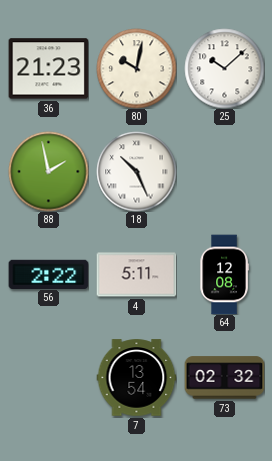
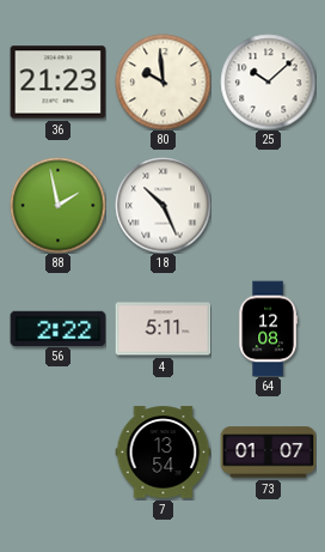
80: 10:02 -> 9:59 (162, 81)
73: 02:32 -> 01:07 (268, 453)
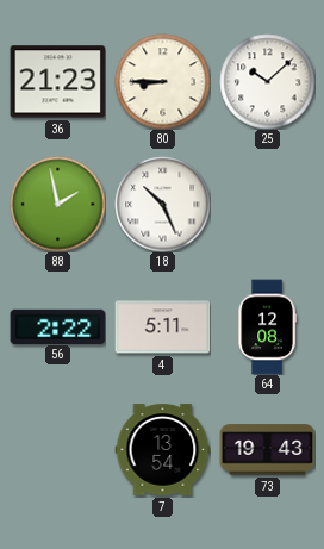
80: 9:59 -> 8:45 (162, 81)
73: 01:07 -> 19:43 (267, 450)
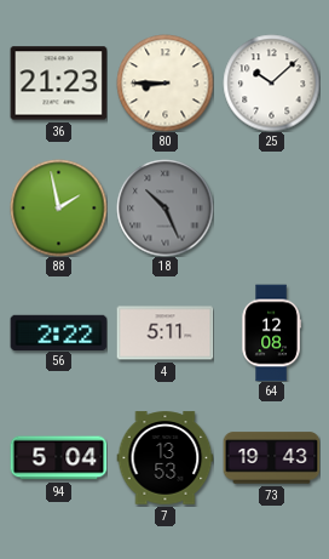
18 dial: white -> grey (164, 207)
94: none -> 5:04 (58, 458)
7: 13:54 -> 13:53 (164, 458)
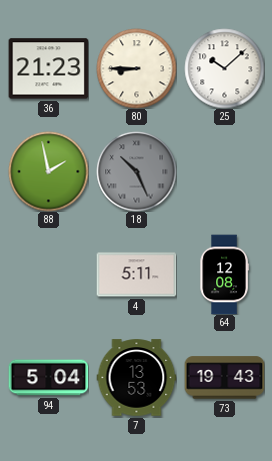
56: 2:22 -> none (58, 332)
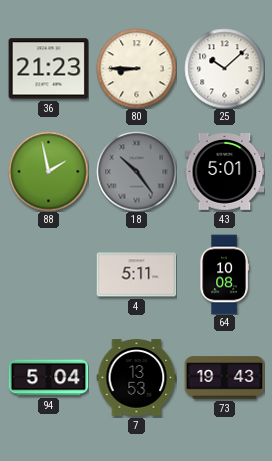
18: 10:26 -> 10:24 (136, 171)
43: none -> 5:01 (224, 172)
64: 12:08 -> 10:08 (224, 274)
